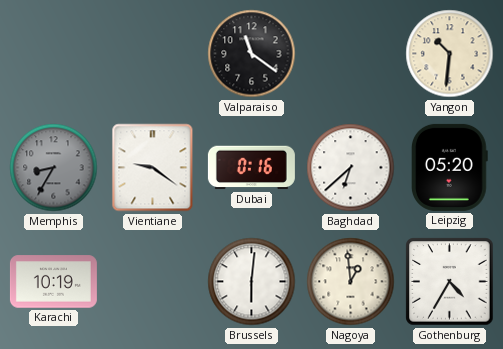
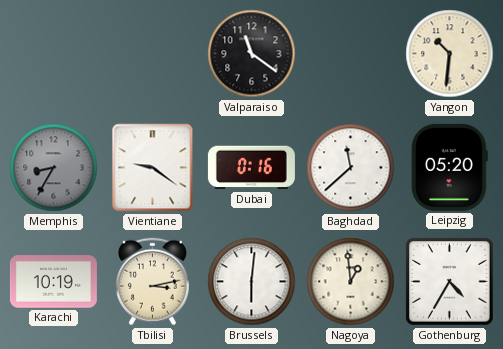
Baghdad: 6:38 -> 11:38 (351, 168)
Tbilisi: none -> 3:13 (152, 282)
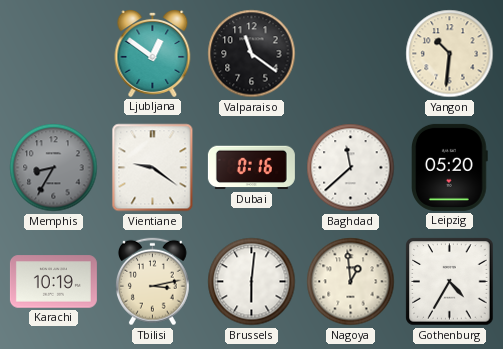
Ljubljana: none -> 12:51 (153, 54)
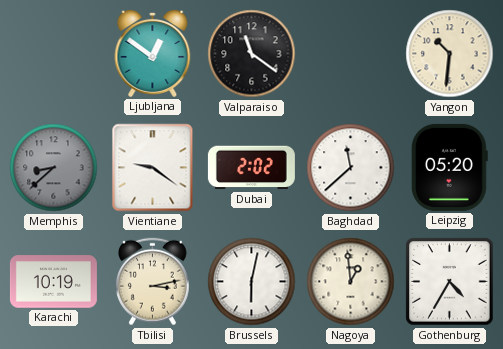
Memphis: 8:35 -> 8:38 (54, 168)
Dubai: 0:16 -> 2:02 (251, 168)
Brussels: 6:01 -> 6:02 (252, 282)
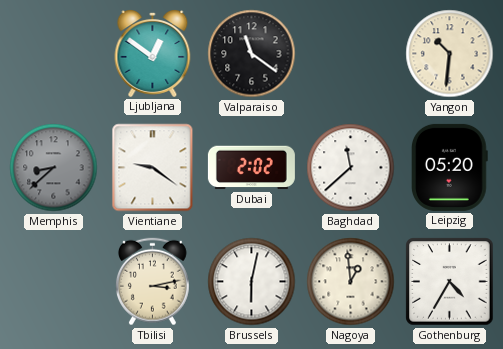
Karachi: 10:19 -> none (53, 282)
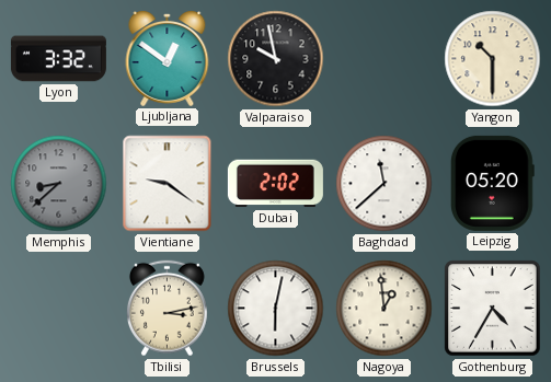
Lyon: none -> 3:32 (58, 59)
Valparaiso: 11:21 -> 9:58 (276, 59)
Yangon: 10:31 -> 10:30 (493, 59)
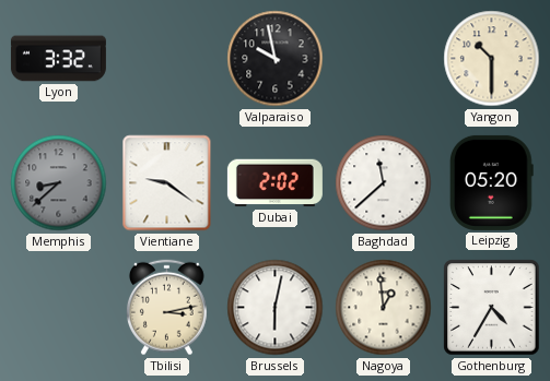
Ljubljana: 12:51 -> none (168, 59)
